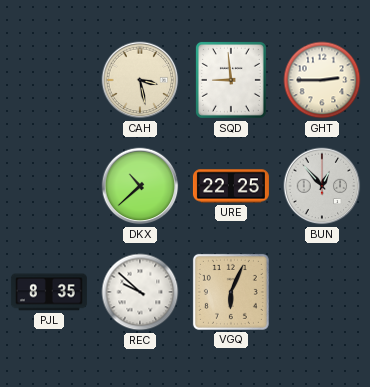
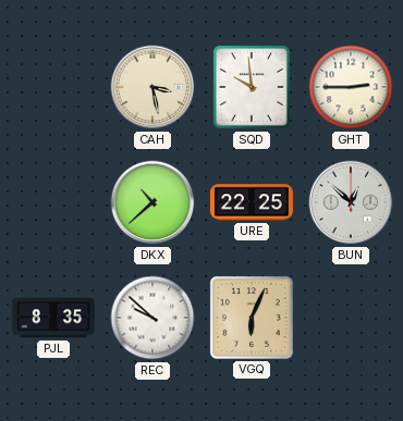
SQD: 8:59 -> 9:59 (252, 87)
BUN: 12:53 -> 12:52 (351, 202)
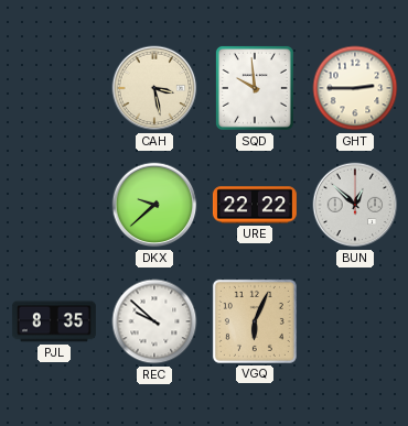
DKX: 10:38 -> 9:38 (154, 205)
URE: 22:25 -> 22:22 (255, 205)
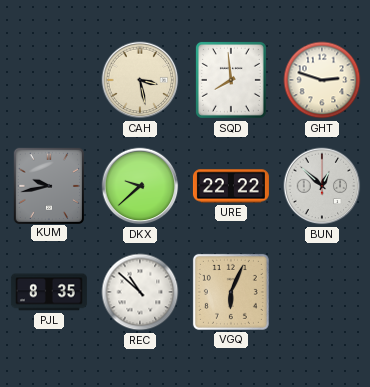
SQD: 9:59 -> 7:59 (231, 80)
GHT: 2:45 -> 2:48 (322, 80)
KUM: none -> 9:43 (48, 185)
REC: 9:52 -> 10:52 (140, 292)
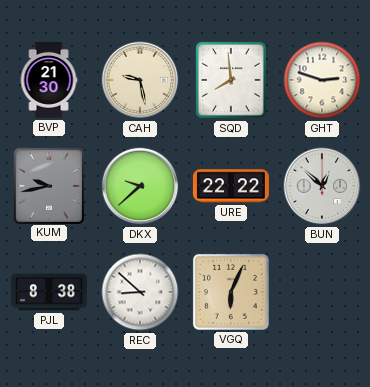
BVP: none -> 21:30 (49, 80)
CAH: 3:28 -> 9:28 (140, 80)
PJL: 8:35 -> 8:38 (49, 292)
REC: 10:52 -> 8:52 (140, 292)
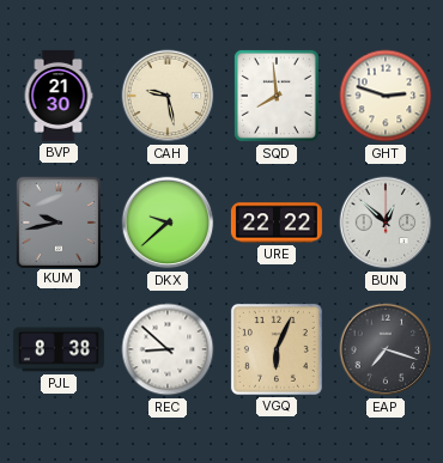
EAP: none -> 7:18 (386, 349)
